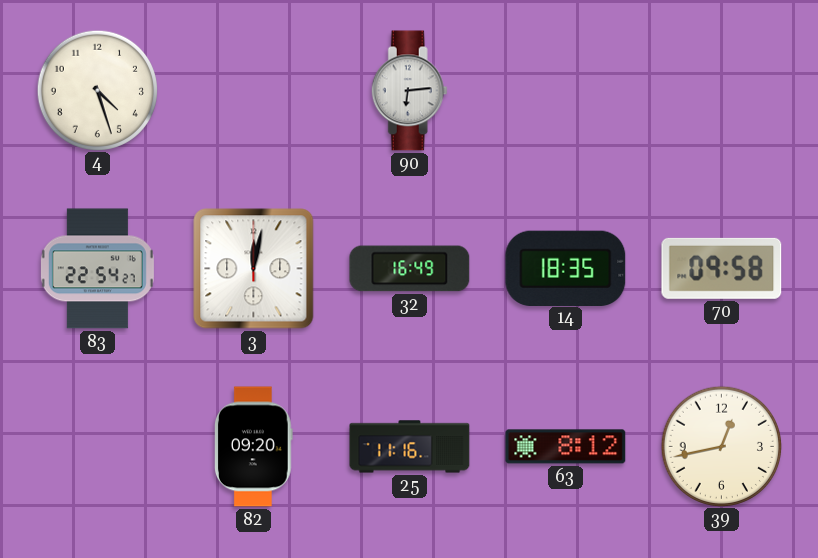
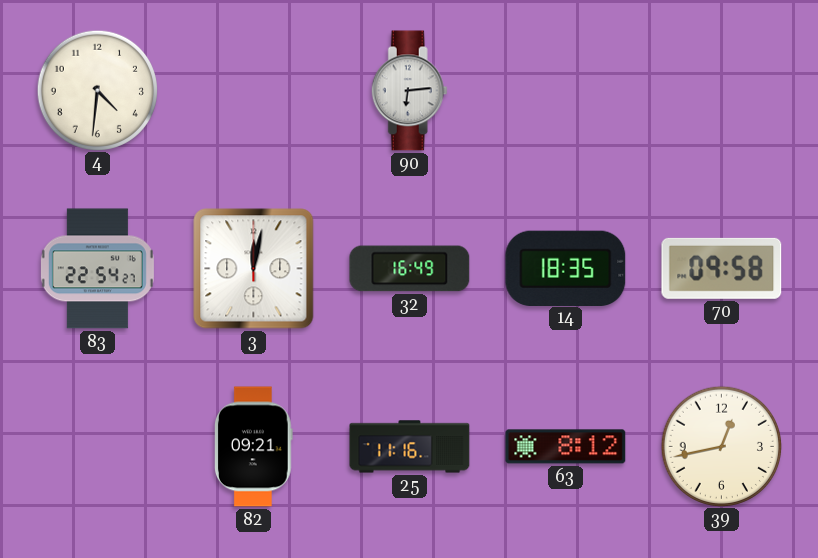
4: 4:27 -> 4:31 (97, 90)
82: 09:20 -> 09:21 (253, 447)
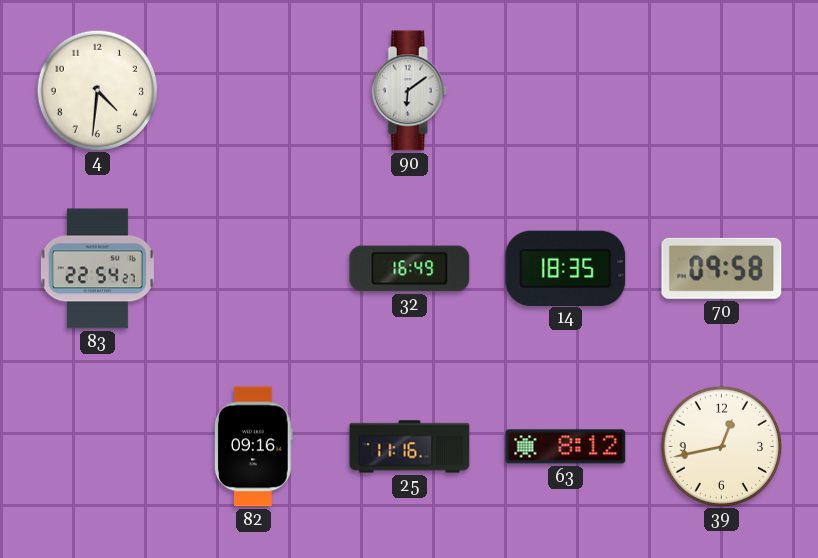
90: 6:14 -> 6:09 (409, 91)
3: 12:02 -> none (254, 269)
82: 09:21 -> 09:16 (253, 447)
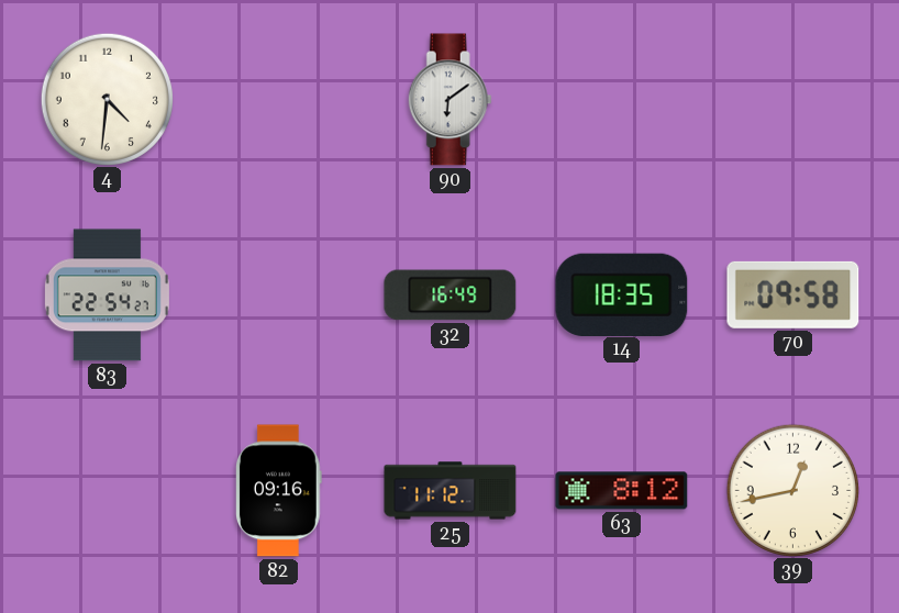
25: 11:16 -> 11:12 (451, 491)
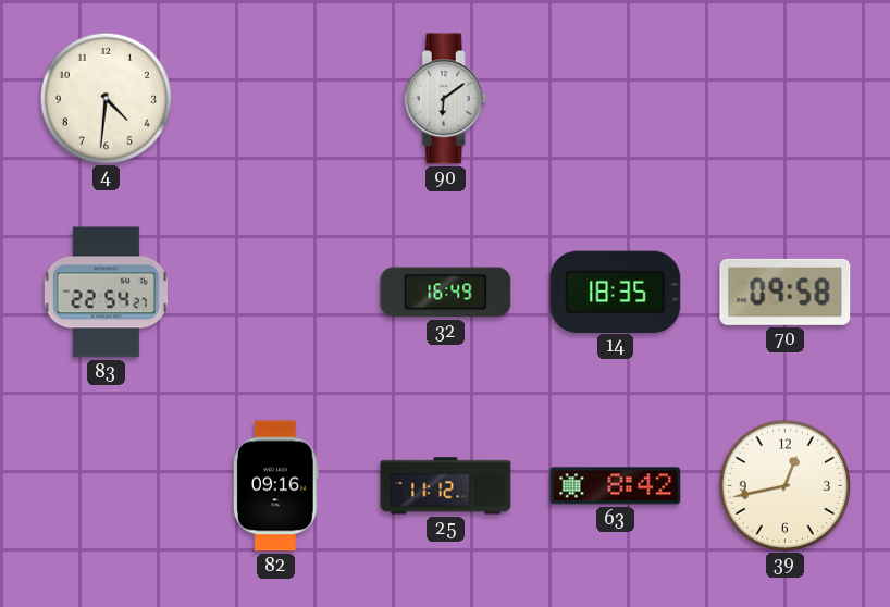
63: 8:12 -> 8:42 (616, 486)
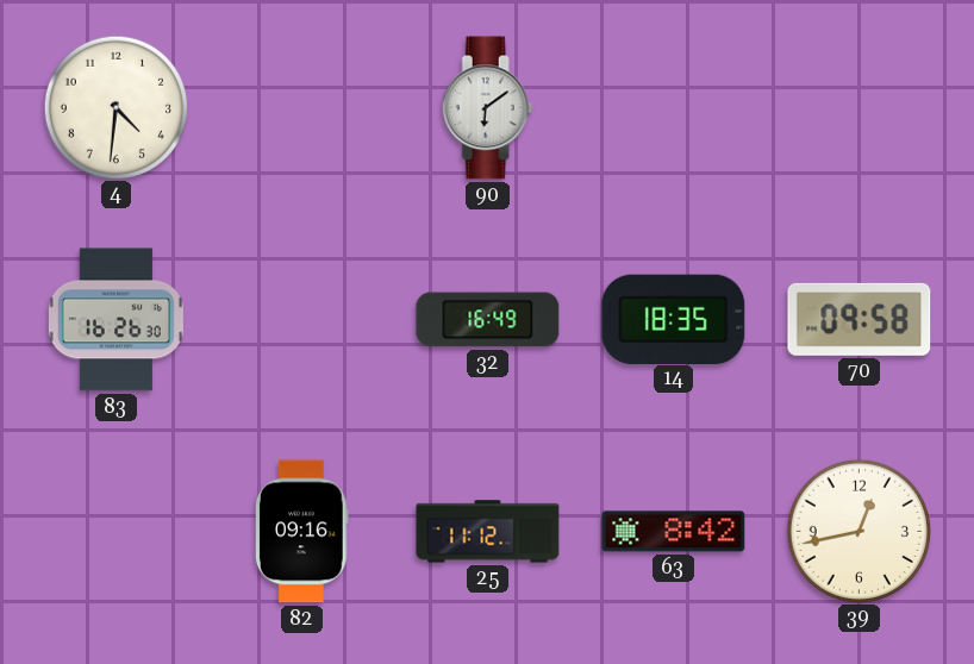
83: 22:54 -> 16:26 (115, 320)
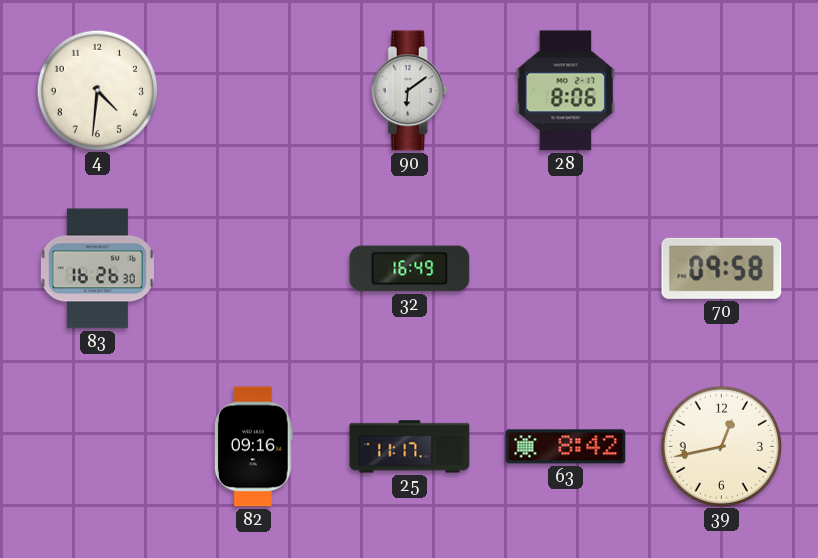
28: none -> 8:06 (566, 91)
14: 18:35 -> none (674, 319)
25: 11:12 -> 11:17 (410, 447)
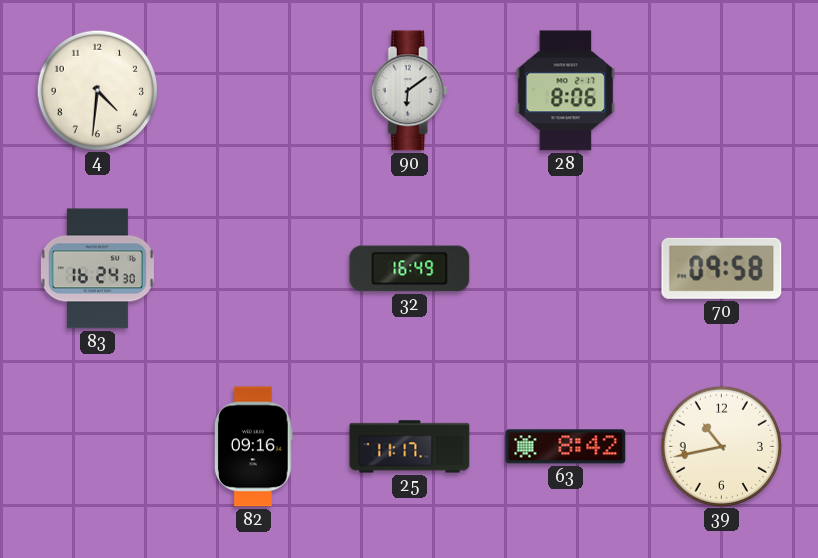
83: 16:26 -> 16:24 (97, 269)
39: 12:43 -> 10:43 (721, 446)
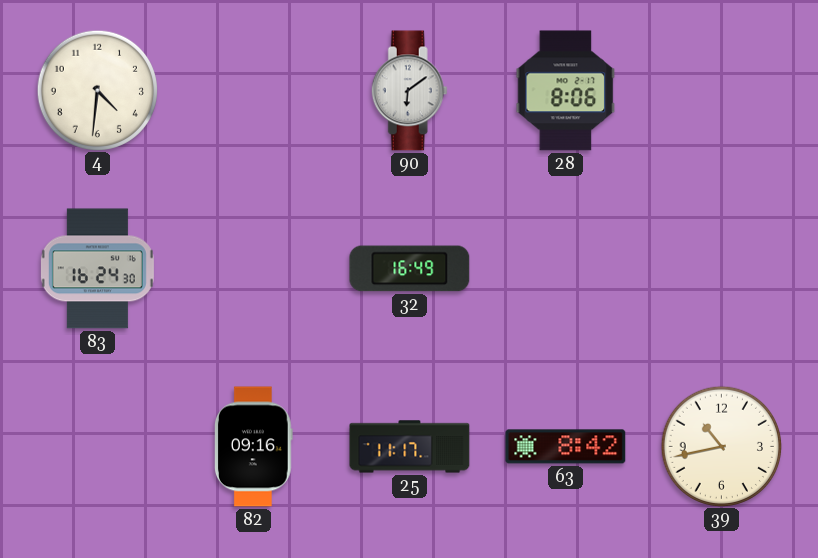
70: 09:58 -> none (722, 268)
